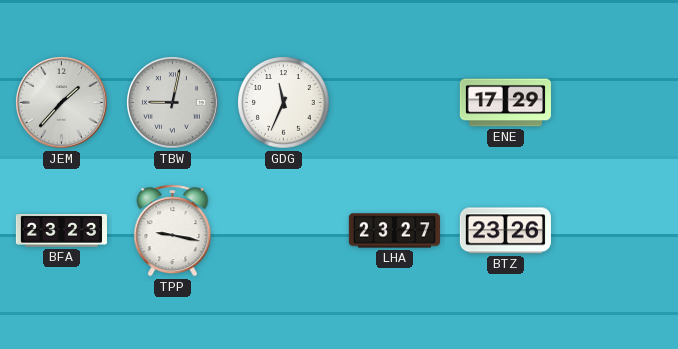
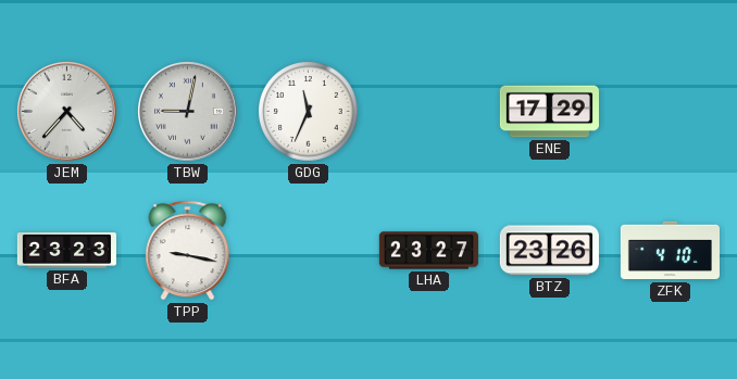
JEM: 1:37 -> 4:37 (67, 112)
ZFK: none -> 4:10 (670, 251)
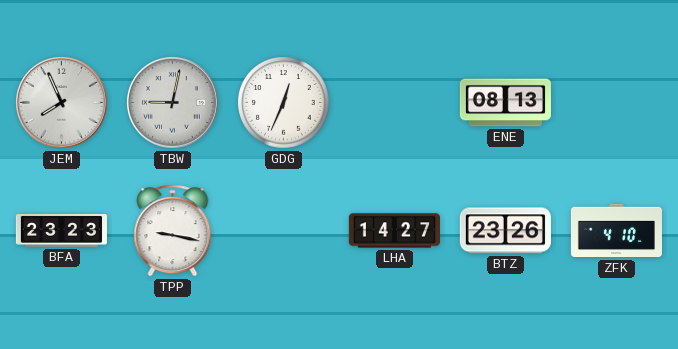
JEM: 4:37 -> 7:56 (62, 103)
GDG: 11:34 -> 12:34 (284, 103)
ENE: 17:29 -> 08:13 (505, 103)
LHA: 23:27 -> 14:27 (394, 231)
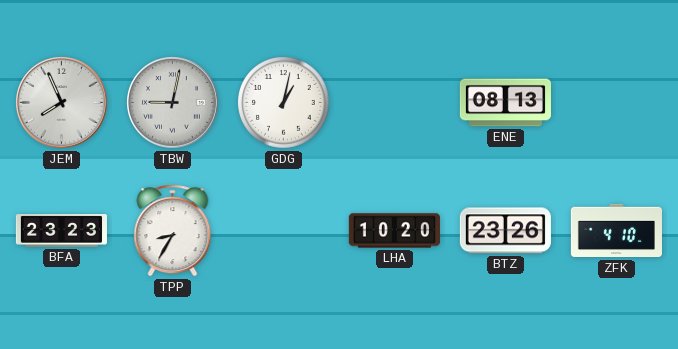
GDG: 12:34 -> 1:02 (284, 103)
TPP: 9:17 -> 8:35 (173, 231)
LHA: 14:27 -> 10:20 (394, 231)
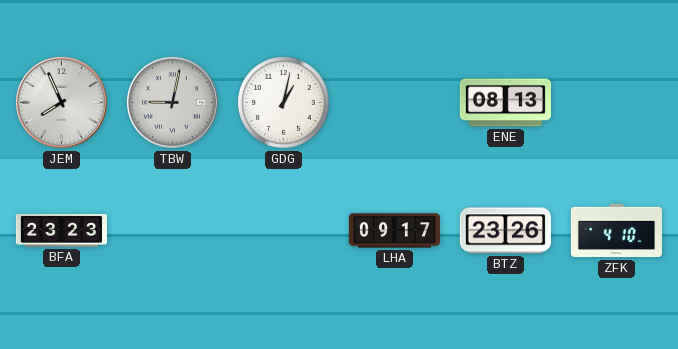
TPP: 8:35 -> none (173, 231)
LHA: 10:20 -> 09:17 (394, 231)
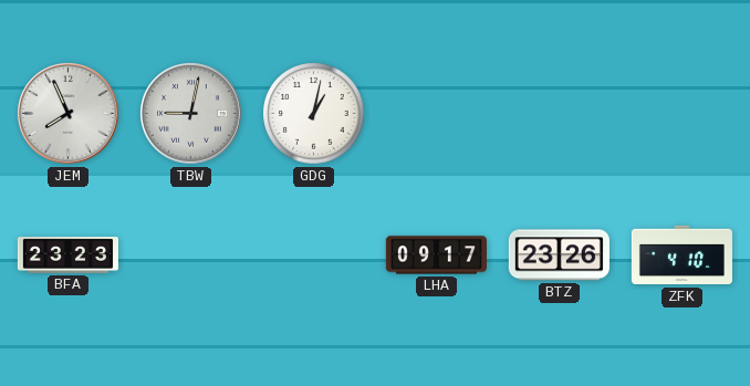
ENE: 08:13 -> none (505, 103)
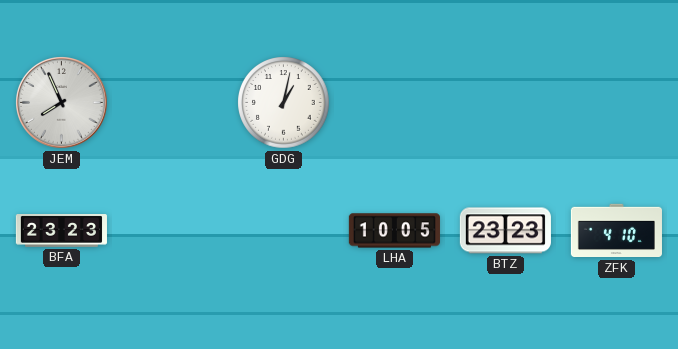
TBW: 9:02 -> none (191, 114)
LHA: 09:17 -> 10:05 (394, 231)
BTZ: 23:26 -> 23:23 (505, 231)
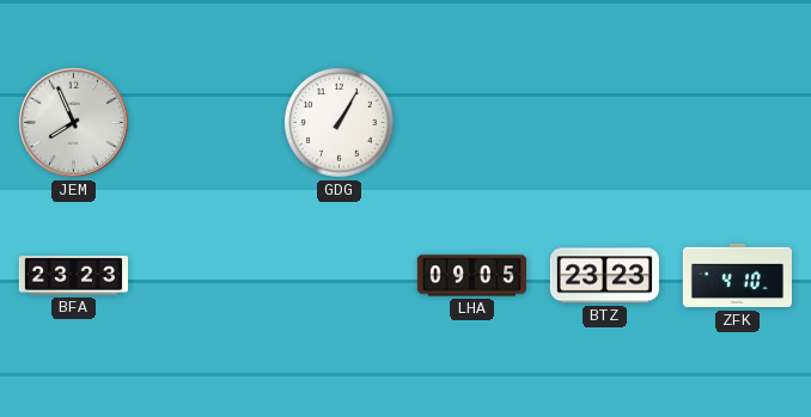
GDG: 1:02 -> 1:05 (340, 123)
LHA: 10:05 -> 09:05 (471, 276)
